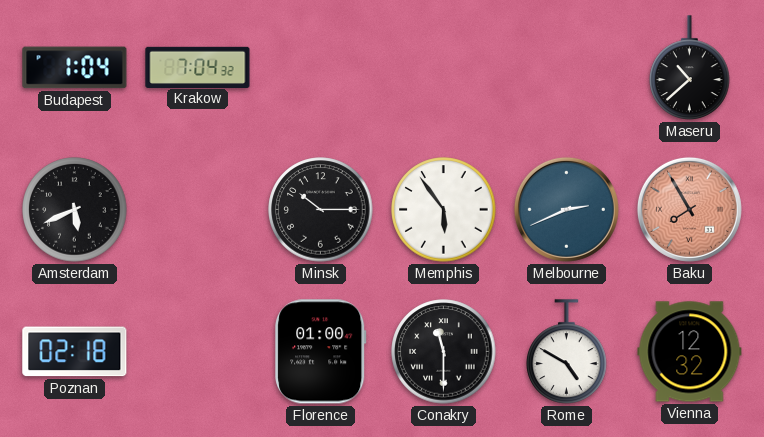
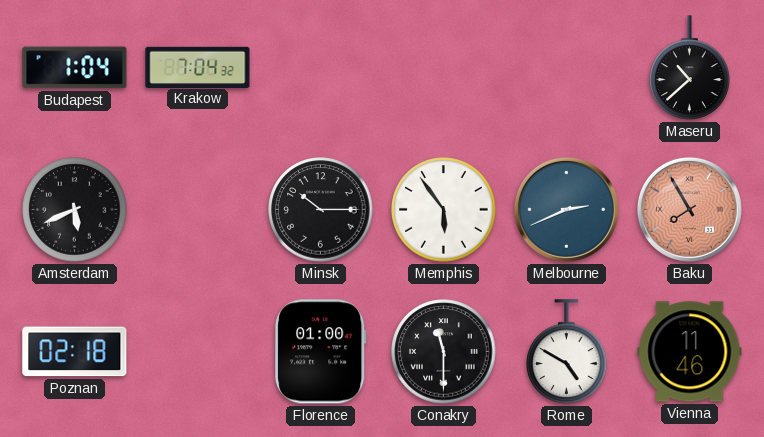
Vienna: 12:32 -> 11:46 (690, 352)
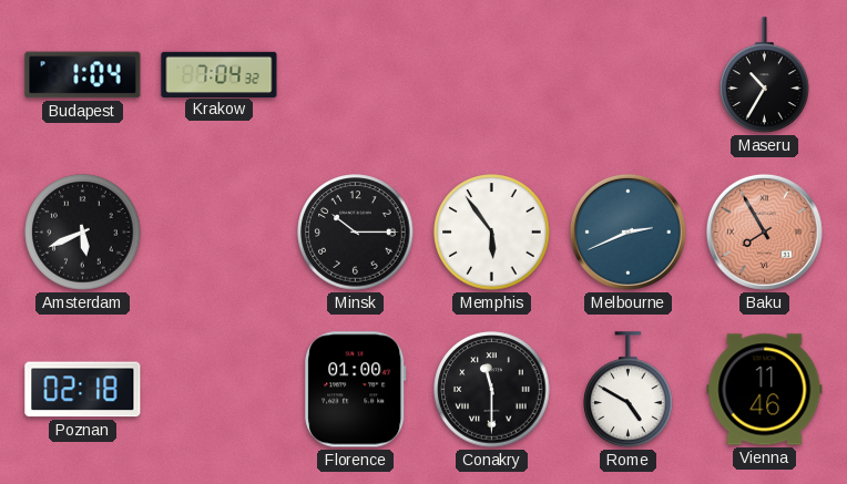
Maseru: 10:38 -> 10:35 (765, 75)
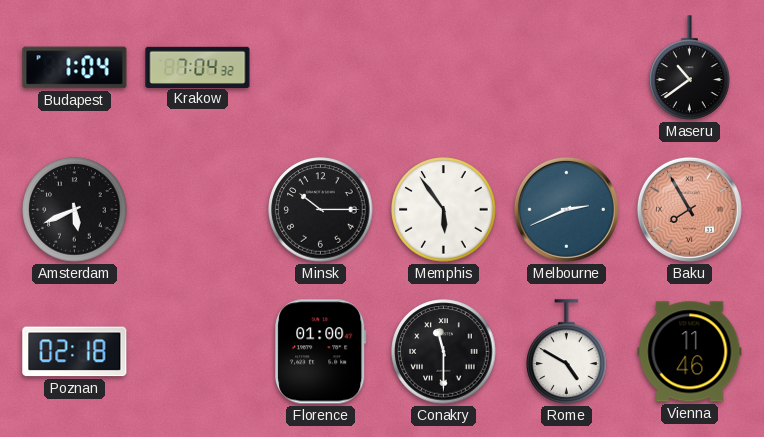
Maseru: 10:35 -> 10:39 (690, 68)
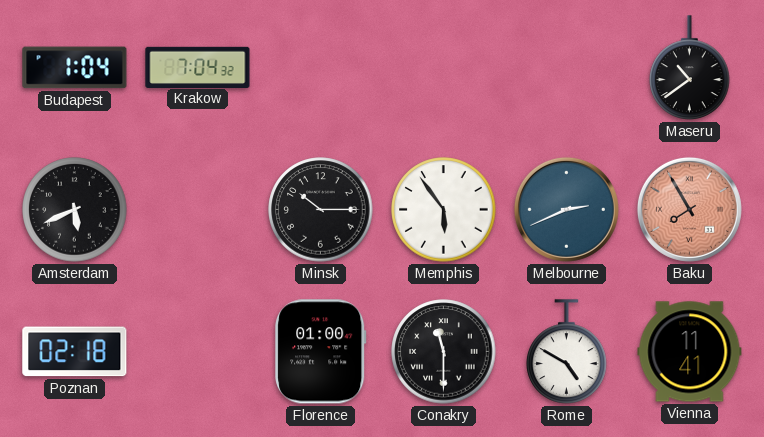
Vienna: 11:46 -> 11:41 (690, 352)
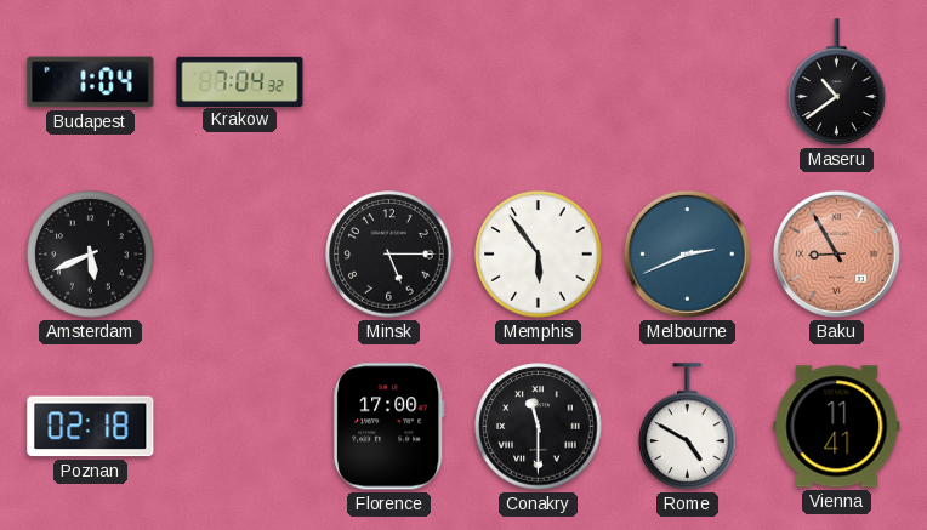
Minsk: 10:15 -> 5:15 (389, 255)
Baku: 7:55 -> 8:55 (836, 253)
Florence: 01:00 -> 17:00 (389, 427)
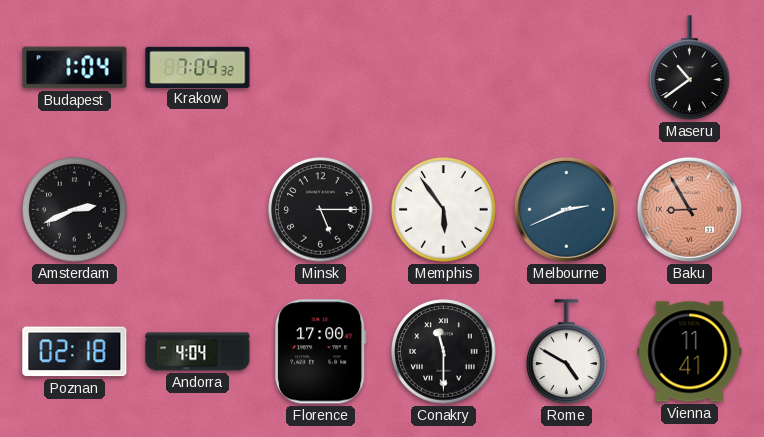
Amsterdam: 5:41 -> 2:41 (75, 210)
Andorra: none -> 4:04 (198, 352)
